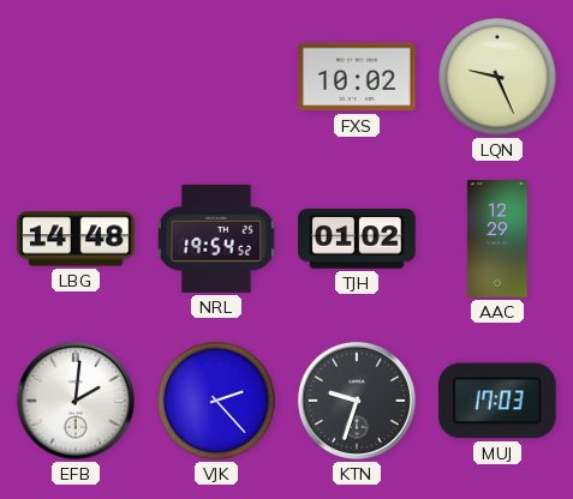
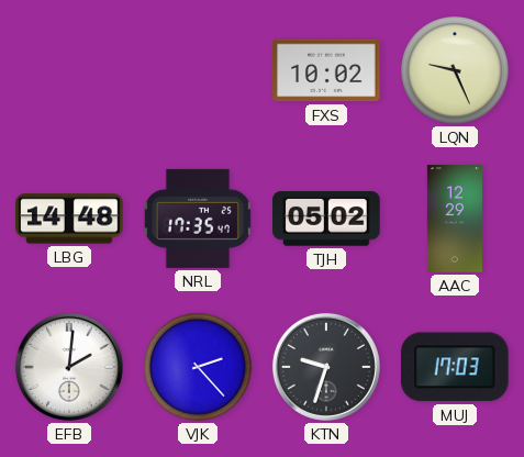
NRL: 19:54 -> 17:35 (198, 219)
TJH: 01:02 -> 05:02 (326, 219)
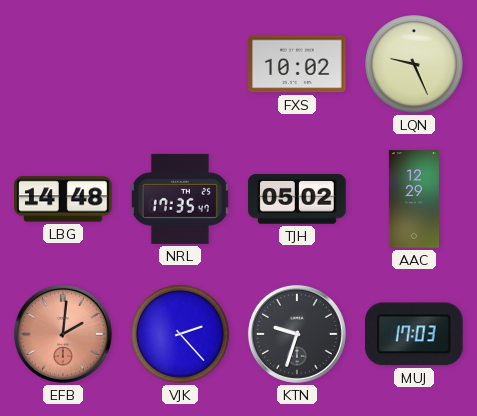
EFB dial: white -> salmon (63, 334)
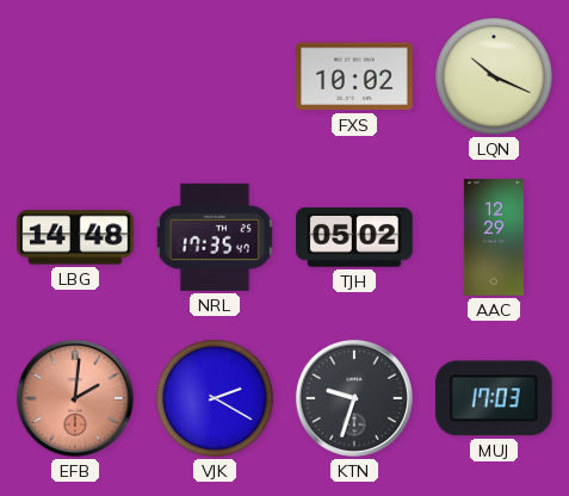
LQN: 9:26 -> 10:19 (494, 76)
VJK: 2:23 -> 2:20 (215, 398)
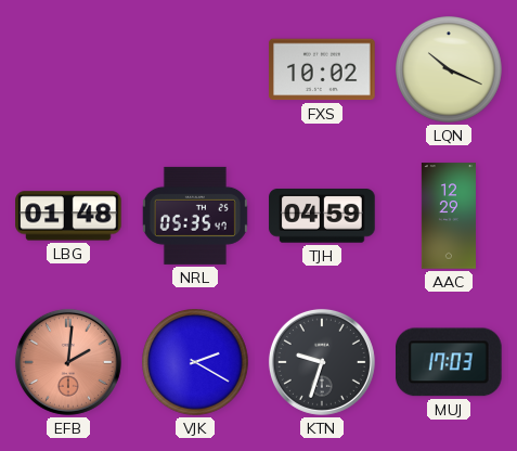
LBG: 14:48 -> 01:48 (68, 216)
NRL: 17:35 -> 05:35 (195, 216)
TJH: 05:02 -> 04:59 (322, 216)
